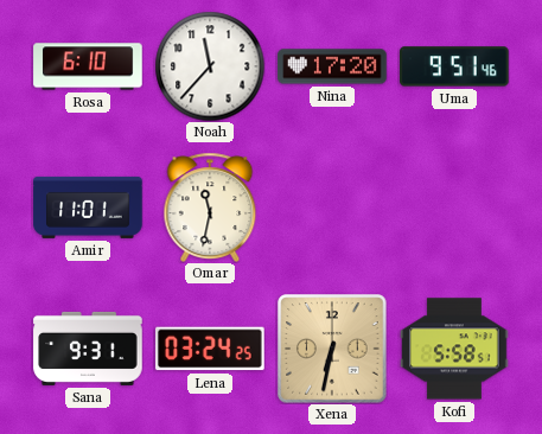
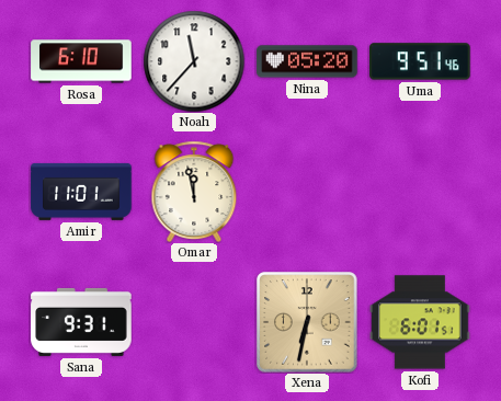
Nina: 17:20 -> 05:20 (307, 61)
Omar: 11:32 -> 11:58 (194, 191)
Lena: 03:24 -> none (210, 349)
Kofi: 5:58 -> 6:01 (420, 322)
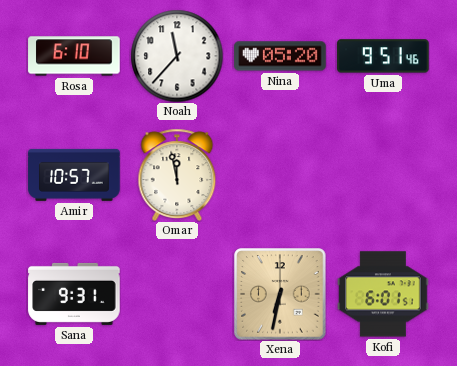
Amir: 11:01 -> 10:57 (74, 175)
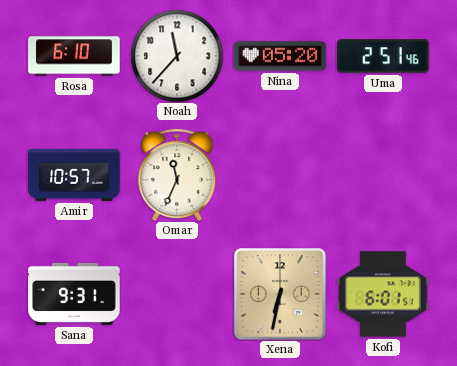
Uma: 9:51 -> 2:51 (383, 56)
Omar: 11:58 -> 11:34 (177, 174)
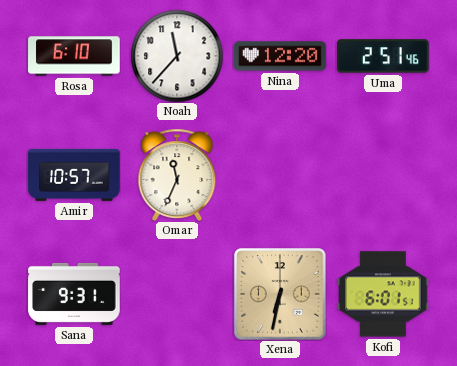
Nina: 05:20 -> 12:20 (280, 56)
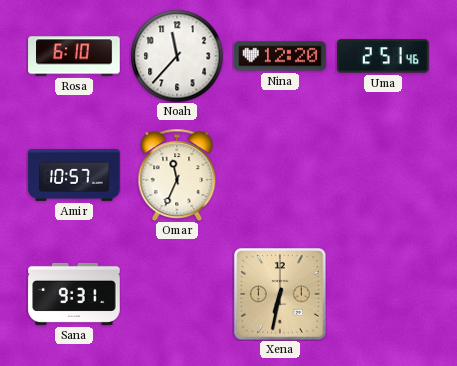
Kofi: 6:01 -> none (383, 294)
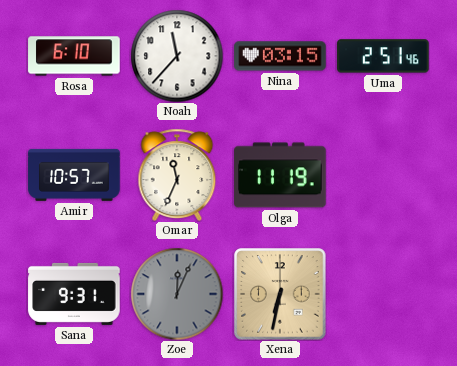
Nina: 12:20 -> 03:15 (280, 56)
Olga: none -> 11:19 (280, 175)
Zoe: none -> 12:04 (177, 294)
